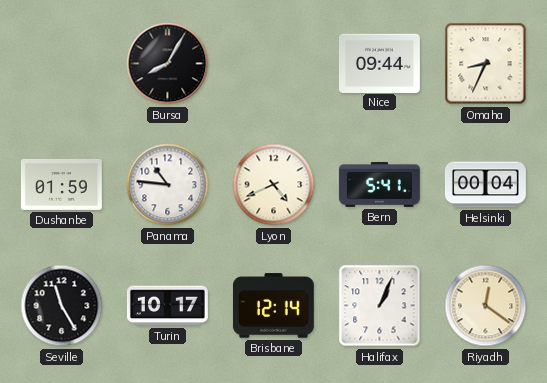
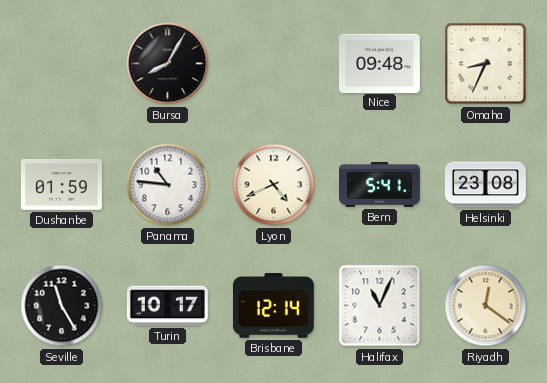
Nice: 09:44 -> 09:48 (379, 63)
Helsinki: 00:04 -> 23:08 (485, 185)
Halifax: 1:04 -> 11:04 (380, 306)
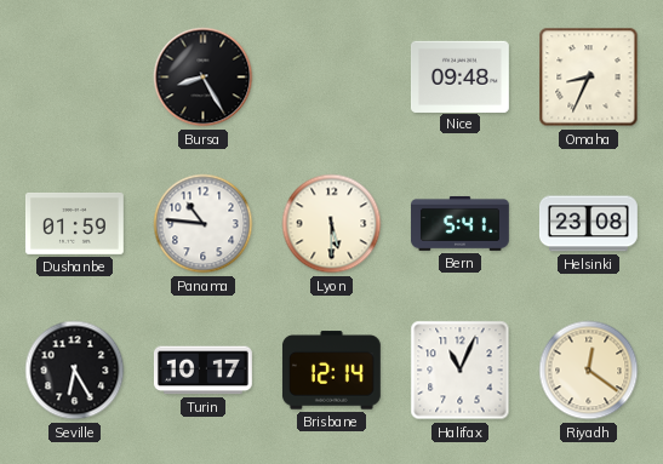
Bursa: 8:05 -> 8:25 (204, 78)
Lyon: 4:41 -> 5:30 (332, 224)
Seville: 11:25 -> 6:25 (75, 371)
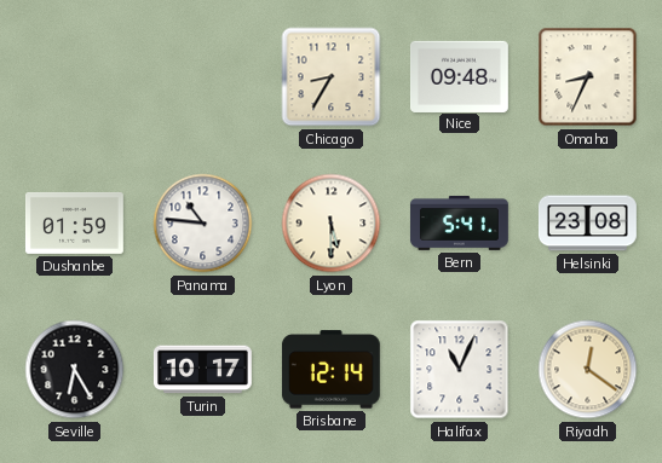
Bursa: 8:25 -> none (204, 78)
Chicago: none -> 8:35 (332, 77)
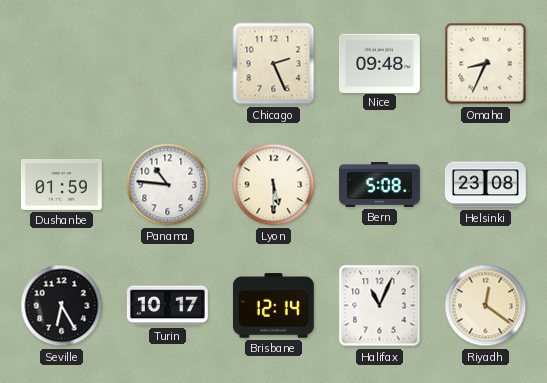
Chicago: 8:35 -> 2:26 (274, 64)
Bern: 5:41 -> 5:08 (380, 184)
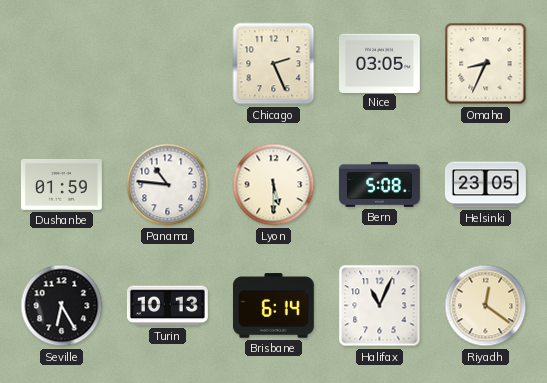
Nice: 09:48 -> 03:05 (379, 63)
Helsinki: 23:08 -> 23:05 (485, 185)
Turin: 10:17 -> 10:13 (167, 306)
Brisbane: 12:14 -> 6:14 (273, 306)
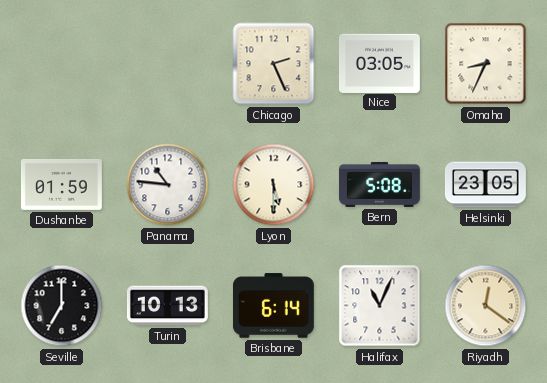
Seville: 6:25 -> 7:00 (62, 306)
